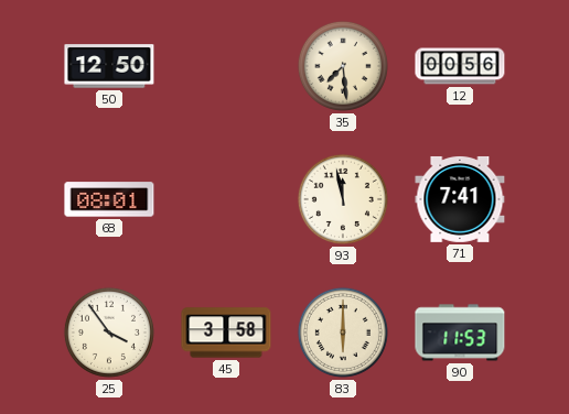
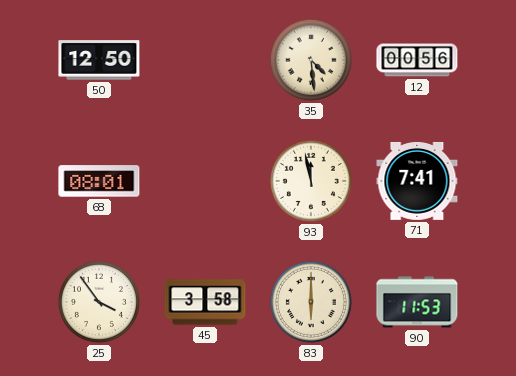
35: 7:29 -> 4:29 (311, 60)
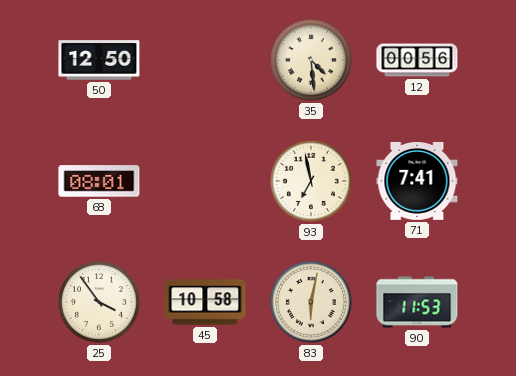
93: 11:58 -> 6:58 (311, 181)
45: 3:58 -> 10:58 (205, 302)
83: 6:00 -> 6:02 (311, 302)
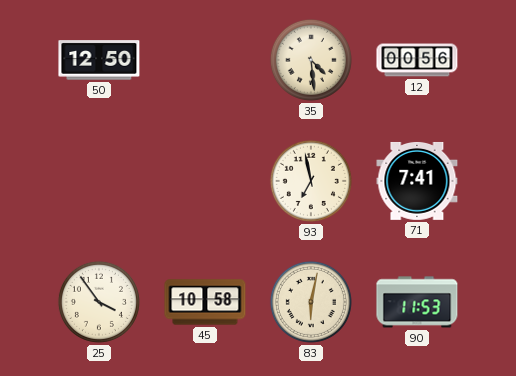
68: 08:01 -> none (99, 181)
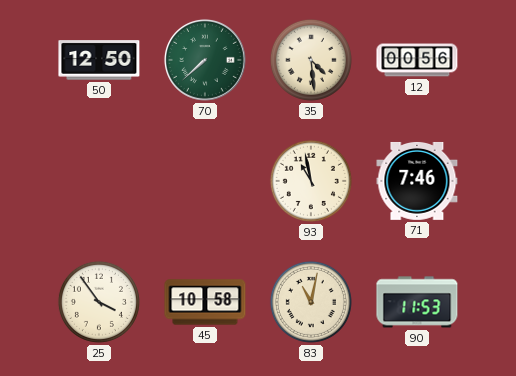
70: none -> 7:38 (205, 60)
93: 6:58 -> 10:58 (311, 181)
71: 7:41 -> 7:46 (417, 181)
83: 6:02 -> 11:02 (311, 302)
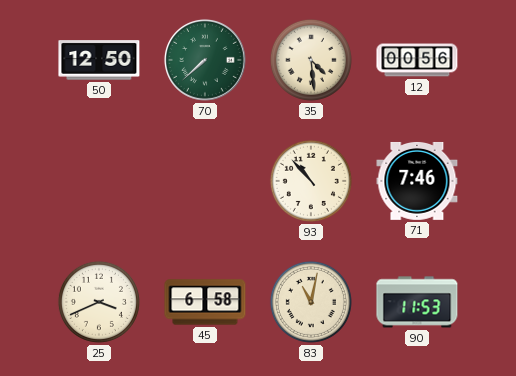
93: 10:58 -> 10:53 (311, 181)
25: 3:54 -> 3:41 (99, 302)
45: 10:58 -> 6:58 (205, 302)
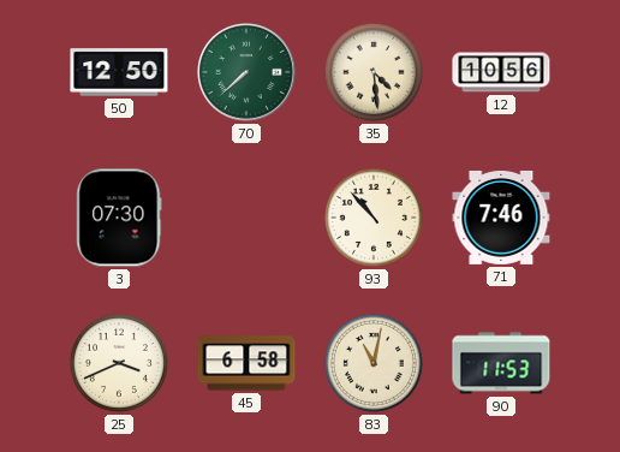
12: 00:56 -> 10:56 (501, 72)
3: none -> 07:30 (119, 218)
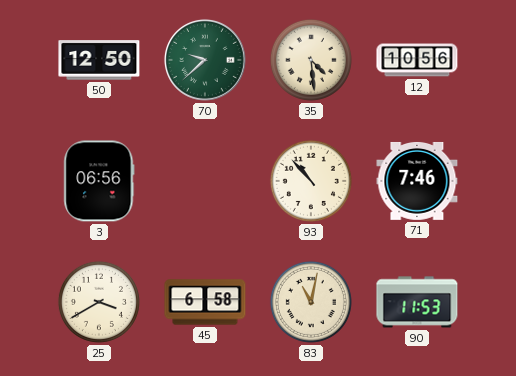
70: 7:38 -> 9:38 (205, 60)
3: 07:30 -> 06:56 (99, 181)
25: 3:41 -> 3:40 (99, 302)
